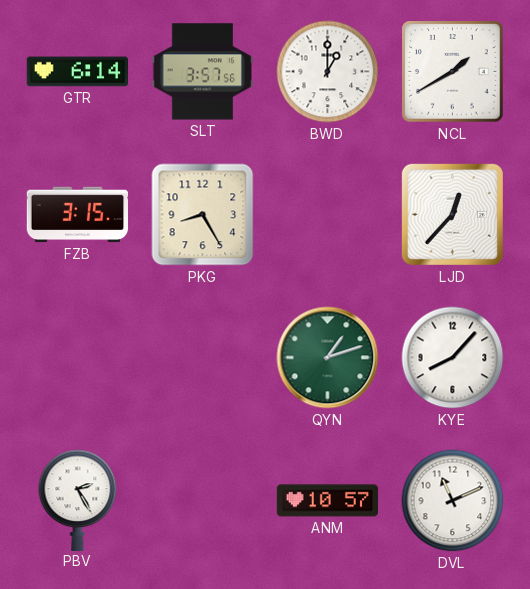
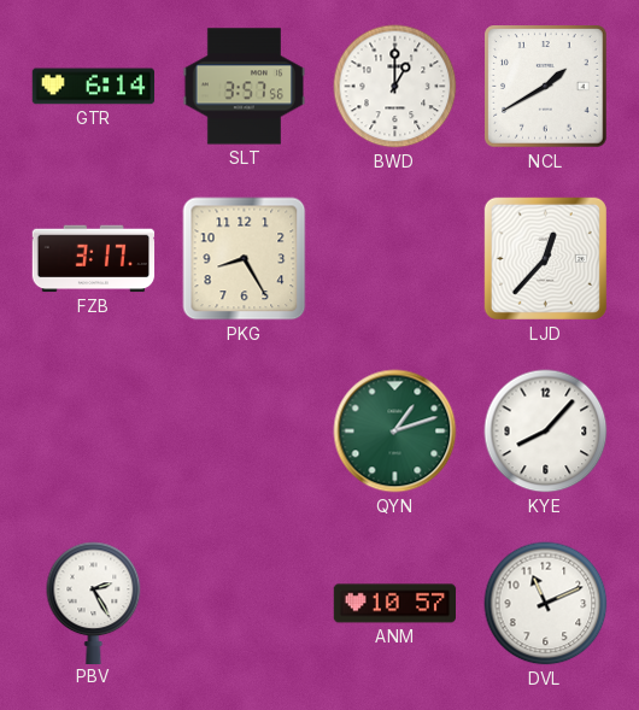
FZB: 3:15 -> 3:17 (94, 259)
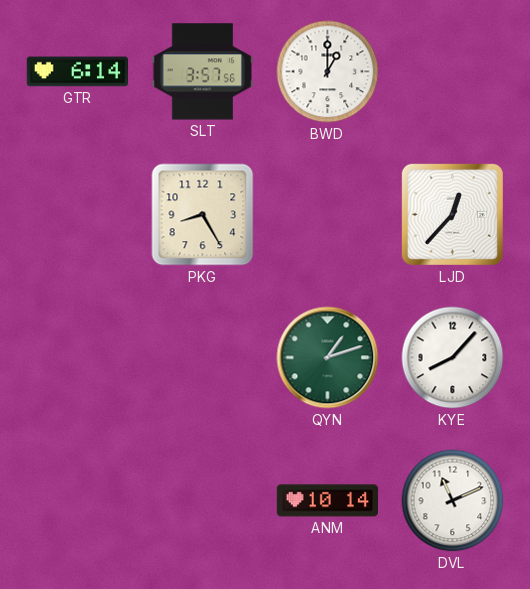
NCL: 1:40 -> none (546, 87)
FZB: 3:17 -> none (94, 259)
PBV: 2:25 -> none (94, 603)
ANM: 10:57 -> 10:14 (327, 501)
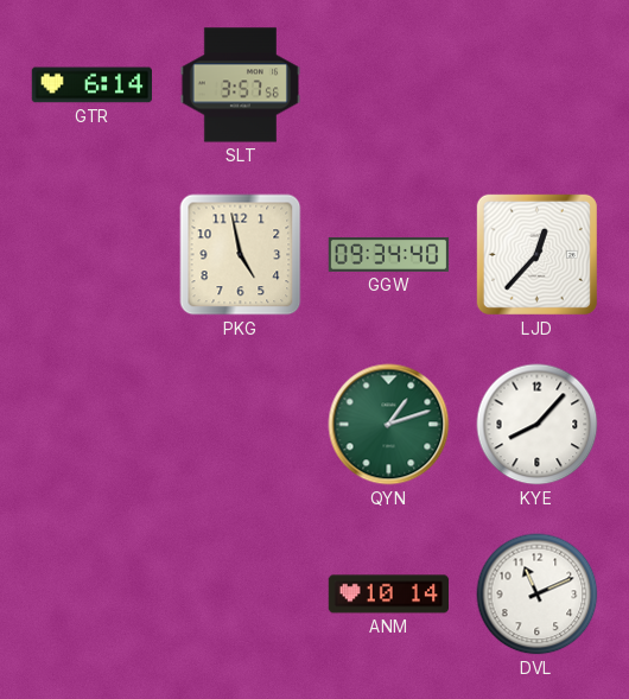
BWD: 1:00 -> none (328, 72)
PKG: 8:25 -> 4:58 (241, 255)
GGW: none -> 09:34 (389, 255)
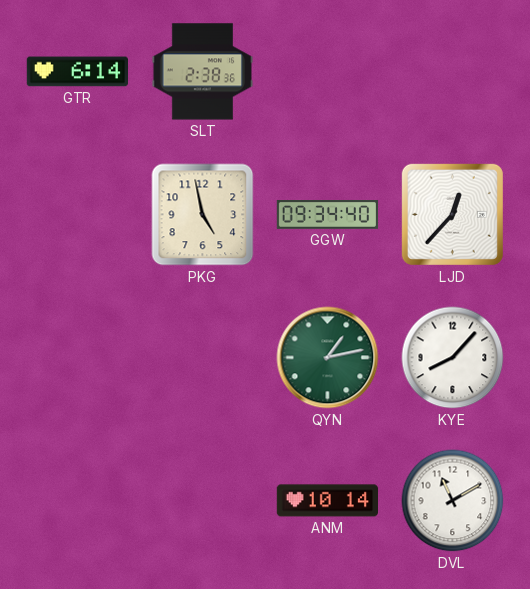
SLT: 3:57 -> 2:38 (202, 72)
QYN: 1:12 -> 1:13 (328, 358)
DVL: 11:11 -> 11:10 (453, 501)
